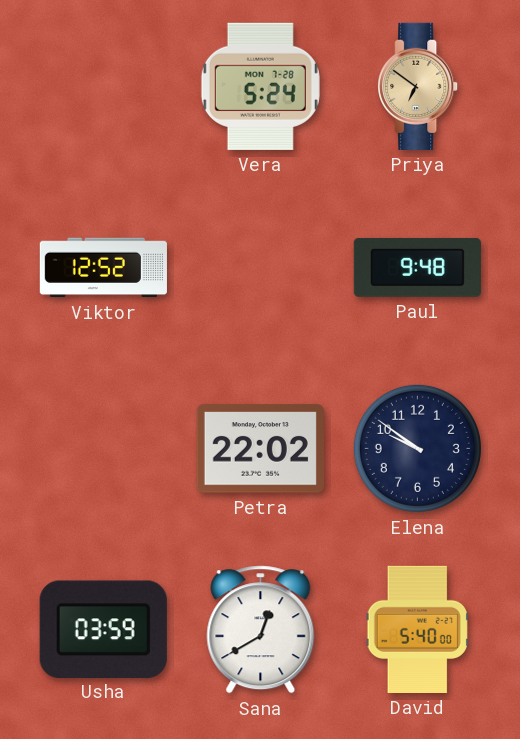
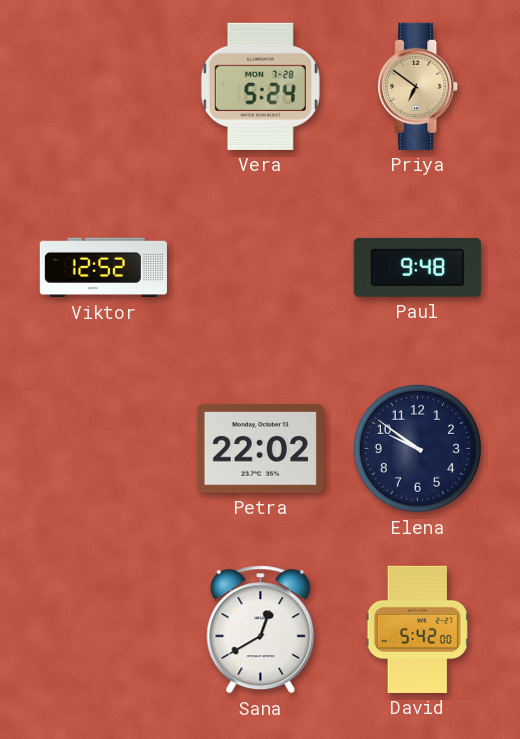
Usha: 03:59 -> none (103, 629)
David: 5:40 -> 5:42 (417, 629)
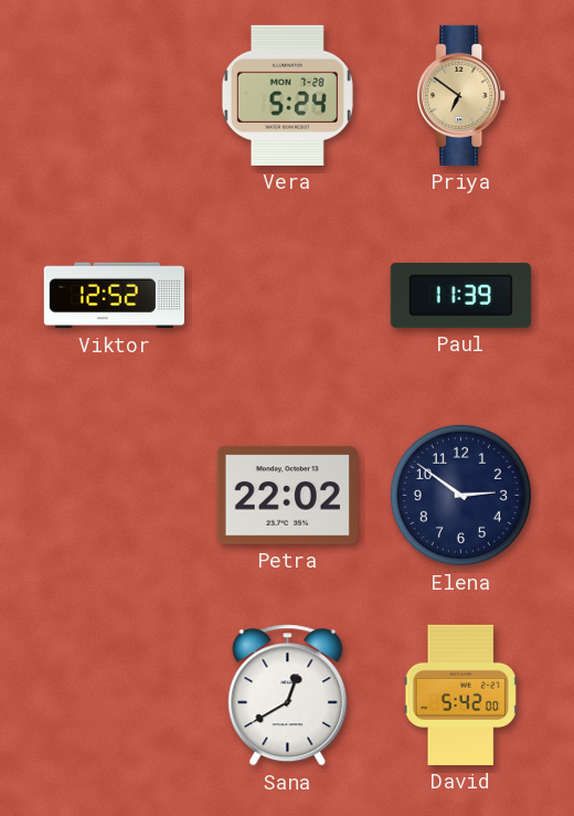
Paul: 9:48 -> 11:39 (460, 295)
Elena: 9:51 -> 2:51 (460, 495)
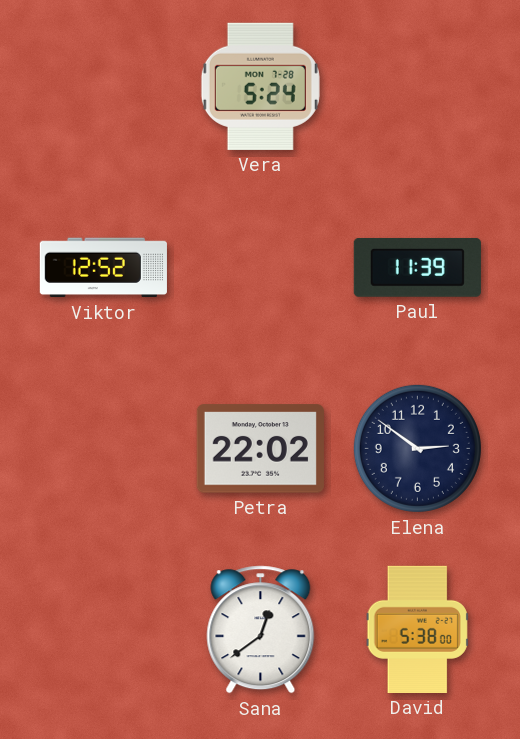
Priya: 6:51 -> none (461, 95)
Sana: 12:40 -> 12:39 (261, 630)
David: 5:42 -> 5:38 (417, 629)
